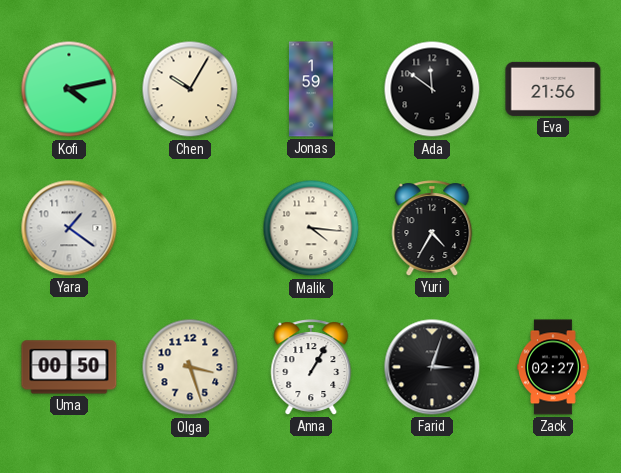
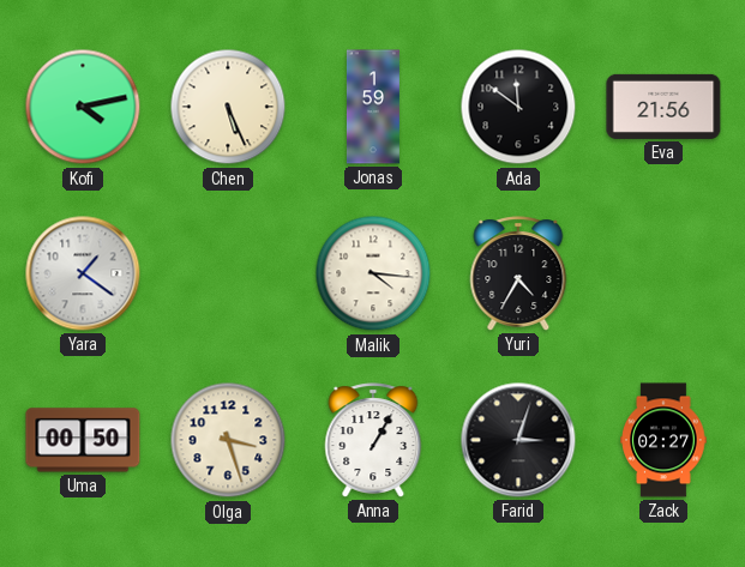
Chen: 10:05 -> 5:26 (228, 107)
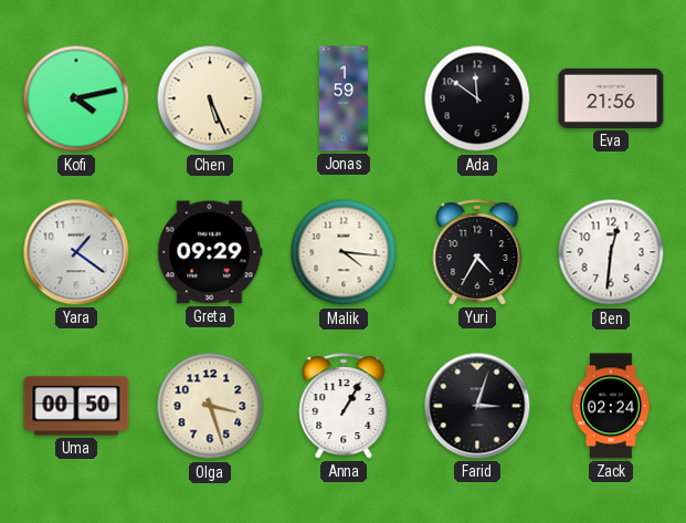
Greta: none -> 09:29 (210, 252)
Ben: none -> 12:31 (611, 252)
Zack: 02:27 -> 02:24 (611, 406)
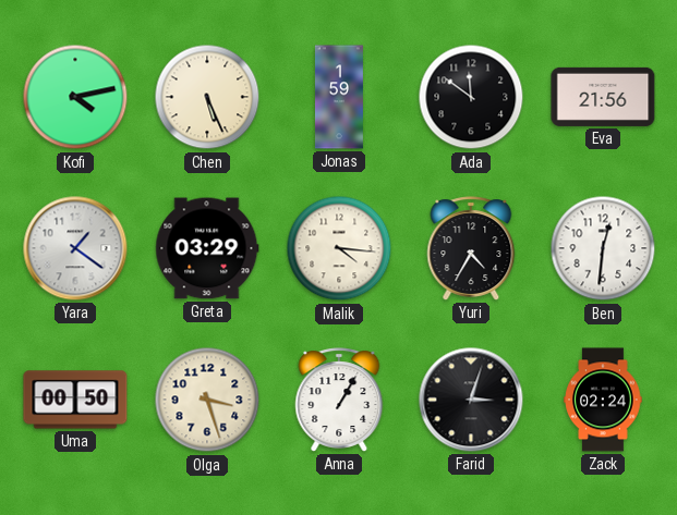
Greta: 09:29 -> 03:29 (207, 248)
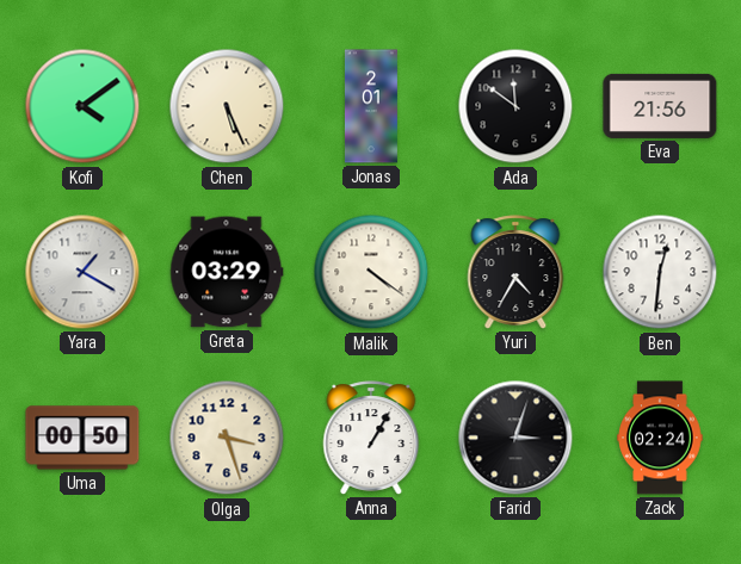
Kofi: 4:13 -> 4:09 (82, 106)
Jonas: 1:59 -> 2:01 (371, 106)
Yara: 1:21 -> 1:20 (82, 272)
Malik: 4:16 -> 4:21 (371, 272)
